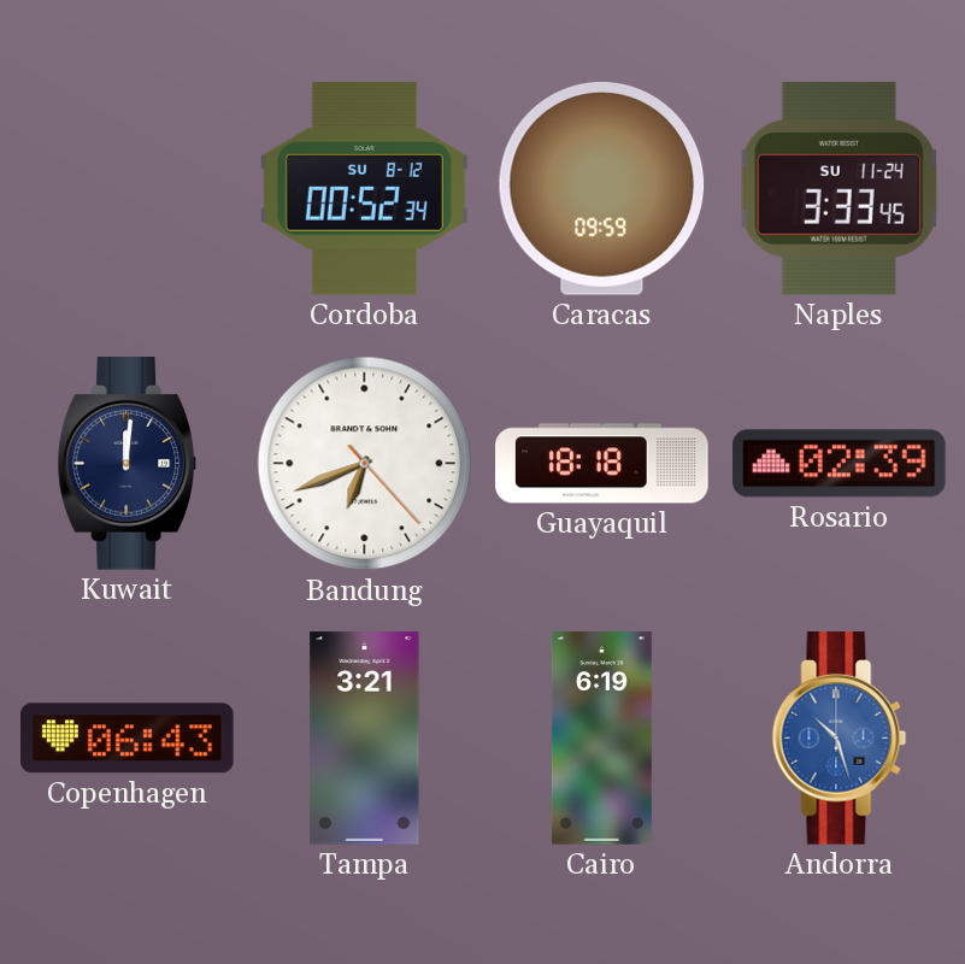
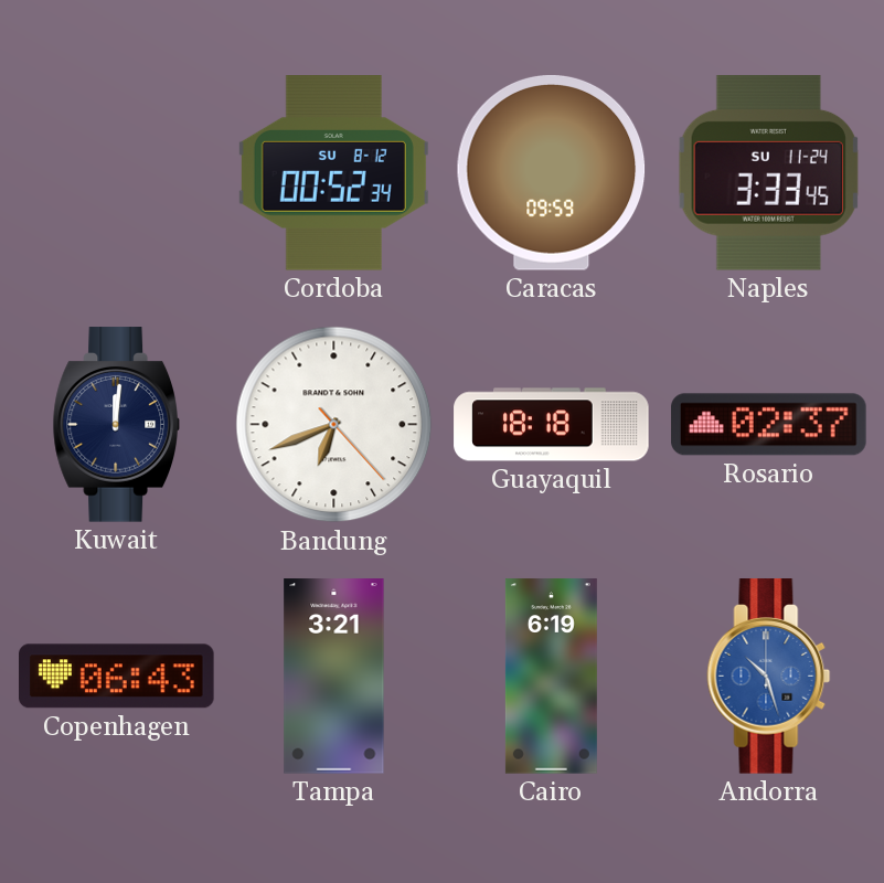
Rosario: 02:39 -> 02:37 (769, 425)
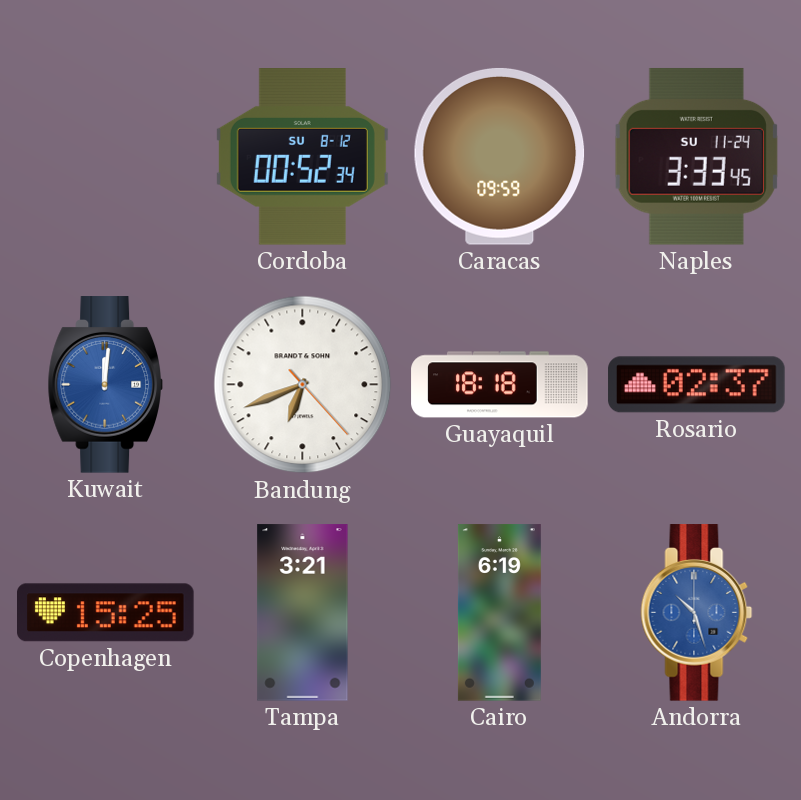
Kuwait dial: navy -> blue (105, 385)
Copenhagen: 06:43 -> 15:25 (106, 613)
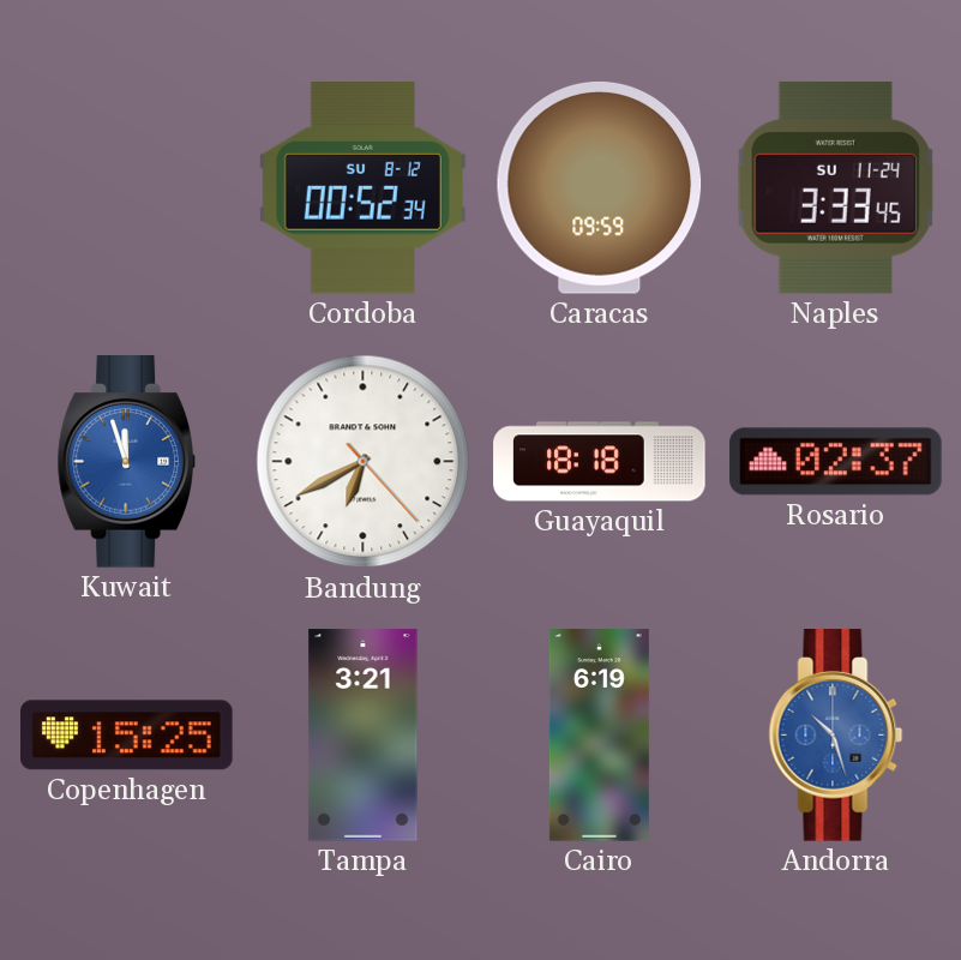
Kuwait: 12:01 -> 11:57 (126, 462)
Bandung: 6:41 -> 6:40 (364, 462)
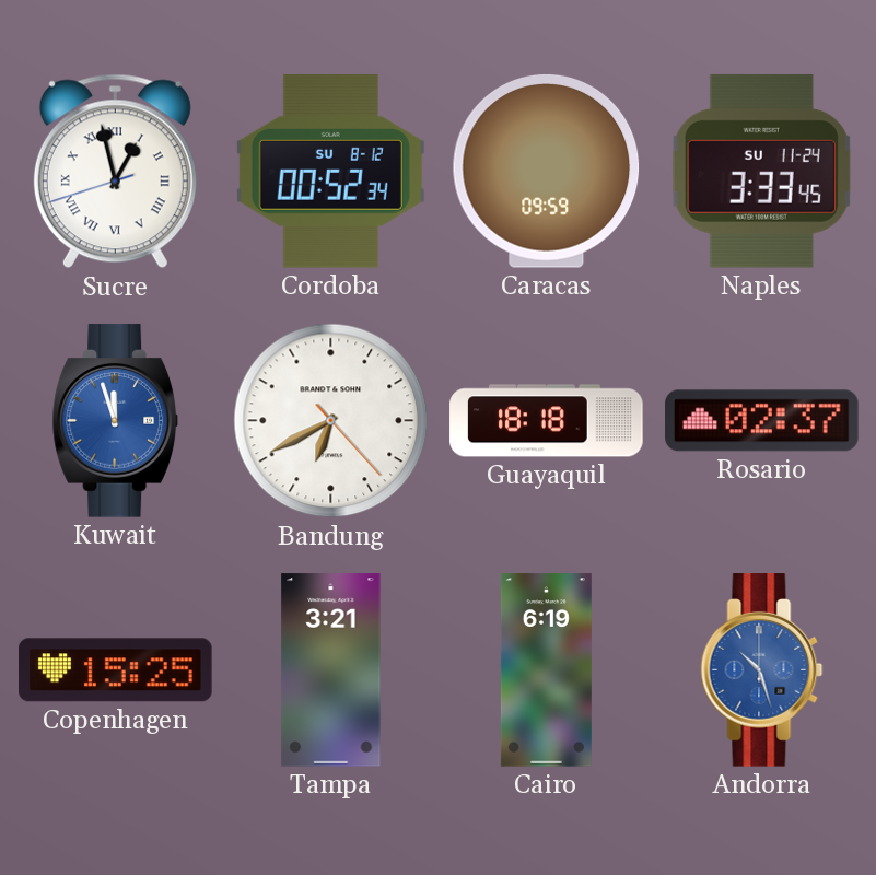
Sucre: none -> 12:57 (115, 172)
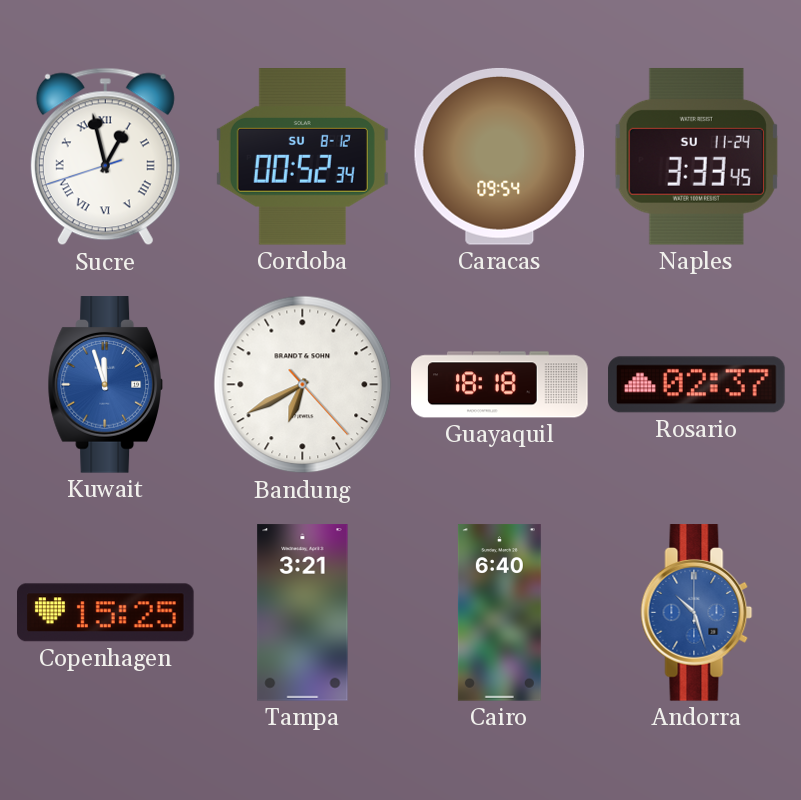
Caracas: 09:59 -> 09:54 (500, 156)
Cairo: 6:19 -> 6:40 (499, 613)
